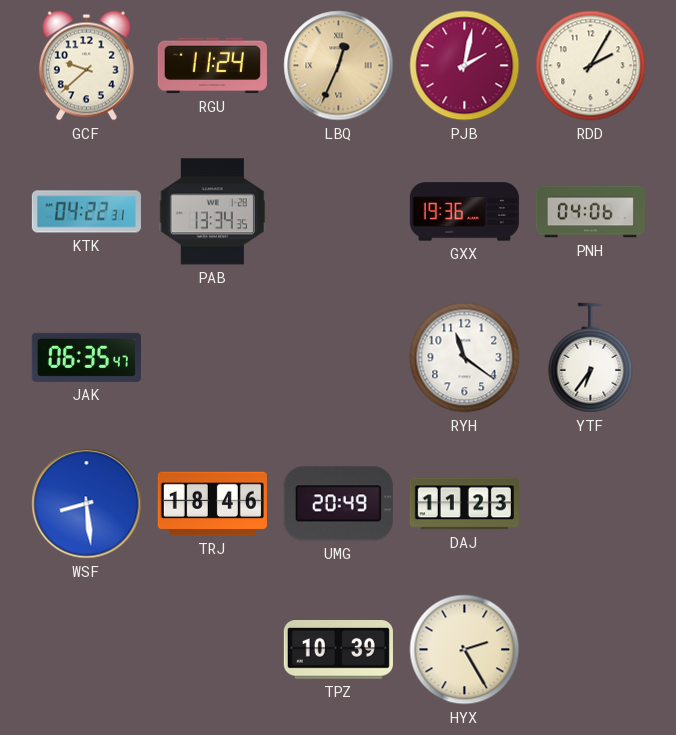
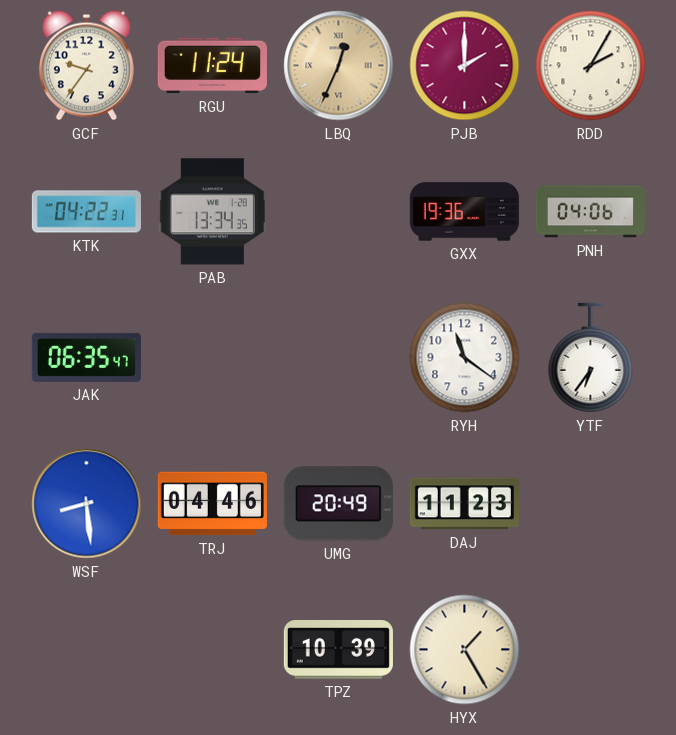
GCF: 9:38 -> 9:36 (86, 66)
PJB: 2:02 -> 2:00 (465, 66)
TRJ: 18:46 -> 04:46 (212, 504)
HYX: 2:25 -> 1:25 (465, 650)
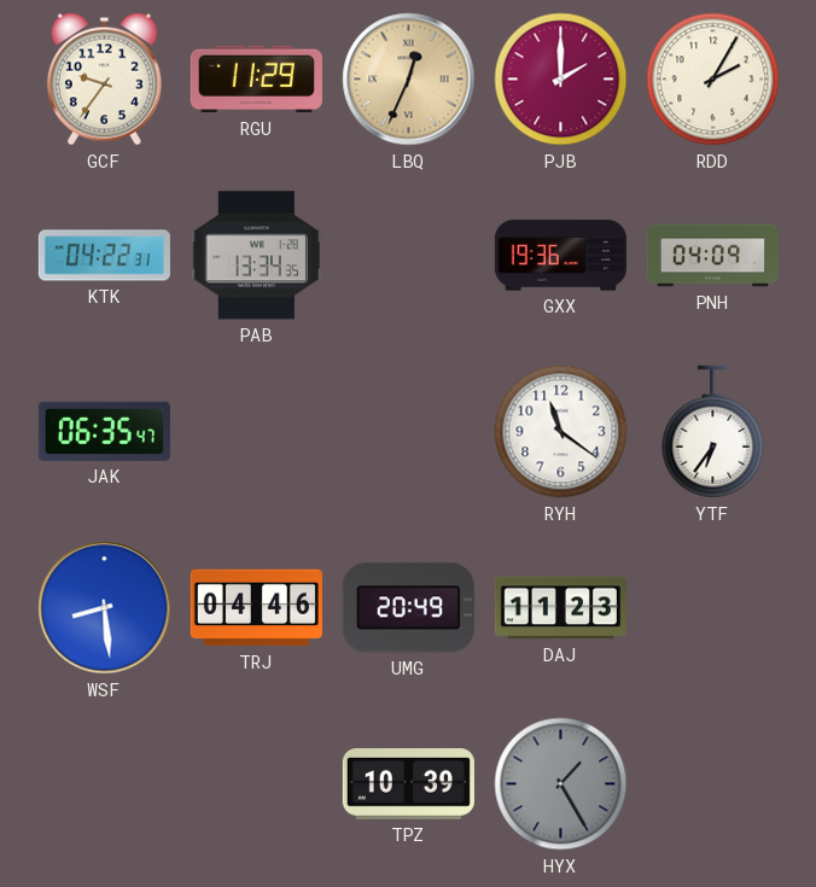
RGU: 11:24 -> 11:29 (256, 80)
PNH: 04:06 -> 04:09 (712, 256)
HYX dial: cream -> grey (561, 784)
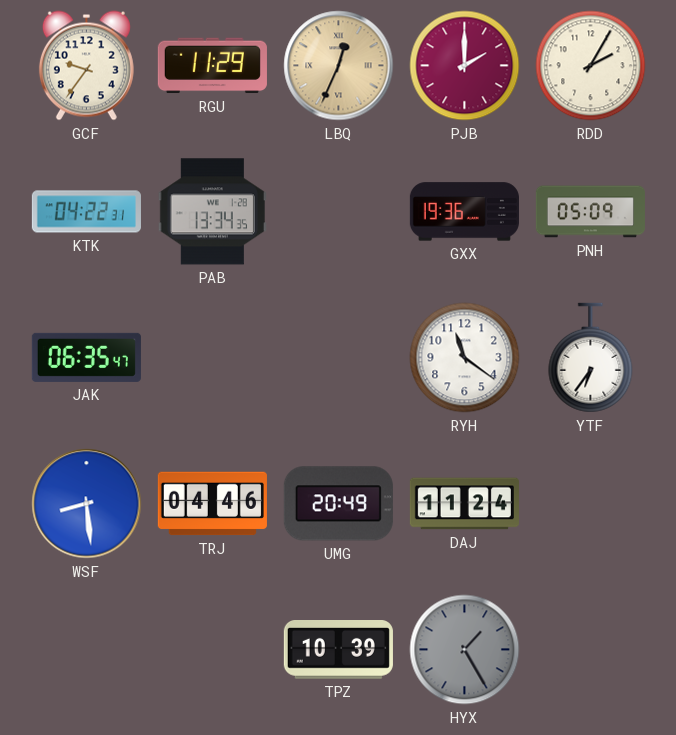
PNH: 04:09 -> 05:09 (590, 212)
DAJ: 11:23 -> 11:24 (464, 504)
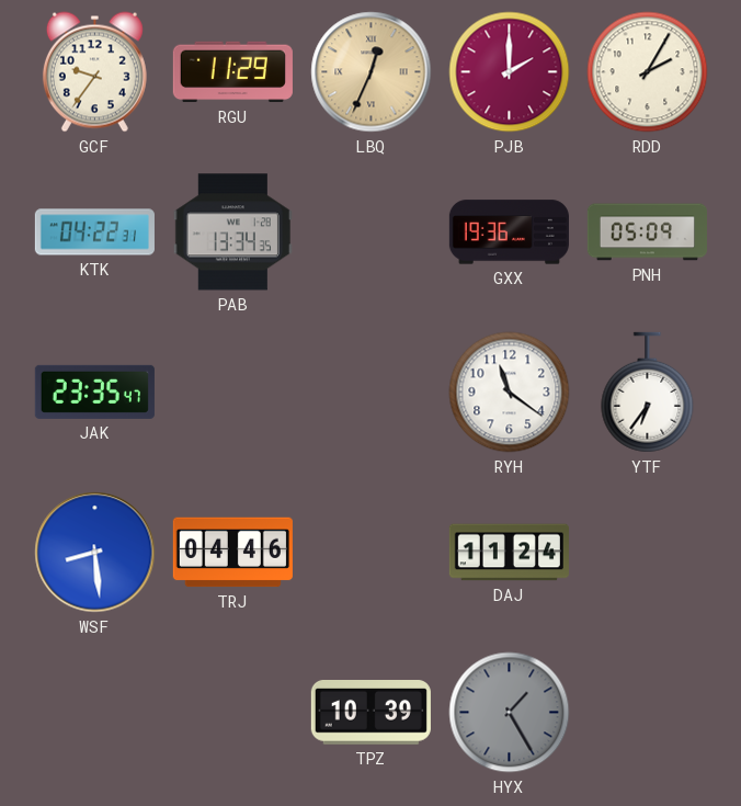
JAK: 06:35 -> 23:35 (94, 391)
UMG: 20:49 -> none (338, 504)
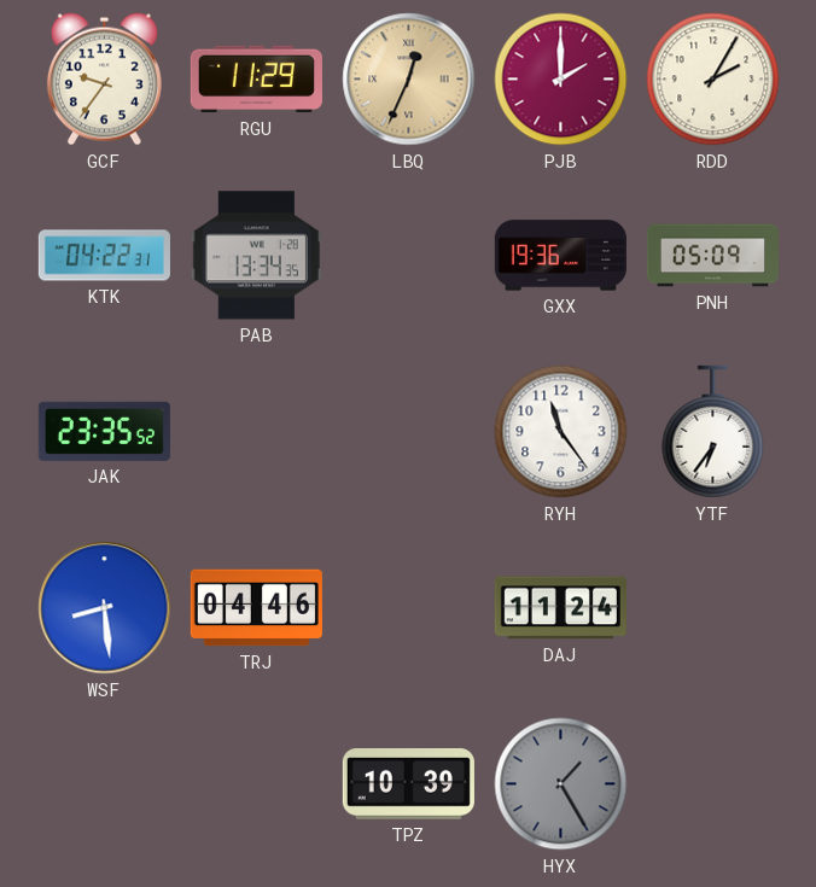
JAK: 23:35:47 -> 23:35:52 (104, 431)
RYH: 11:21 -> 11:24 (561, 432)
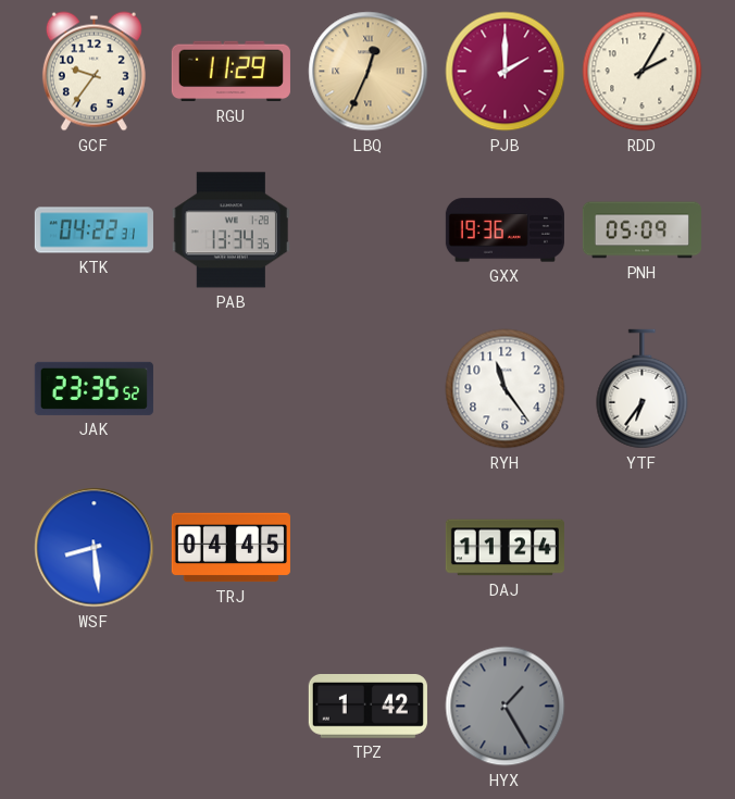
TRJ: 04:46 -> 04:45 (231, 548)
TPZ: 10:39 -> 1:42 (367, 707)
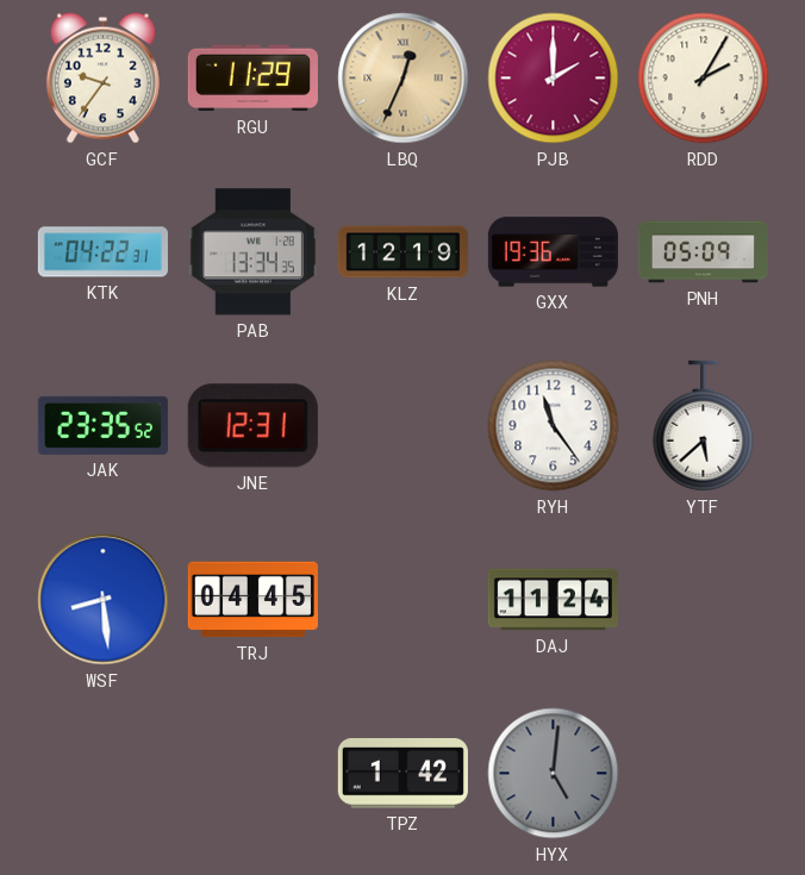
KLZ: none -> 12:19 (402, 252)
JNE: none -> 12:31 (252, 426)
YTF: 6:36 -> 5:38 (704, 426)
HYX: 1:25 -> 5:01 (554, 774)
